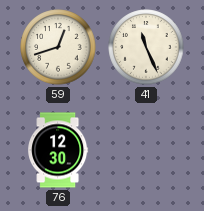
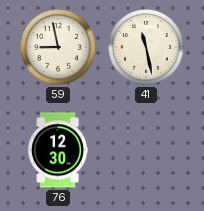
59: 12:42 -> 8:58 (58, 47)
41: 11:26 -> 11:28 (146, 47)
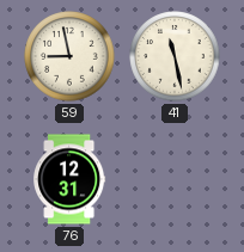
76: 12:30 -> 12:31 (69, 179)
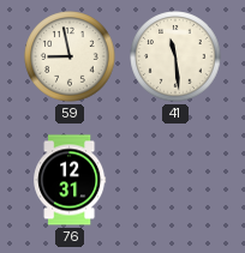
41: 11:28 -> 11:29 (175, 56)
